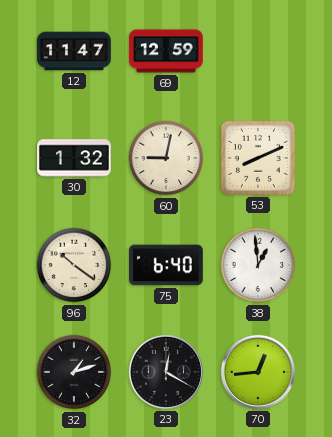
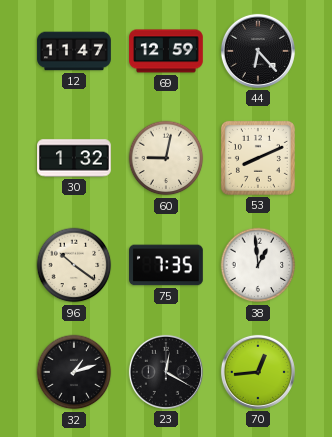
44: none -> 6:23 (258, 51)
75: 6:40 -> 7:35 (167, 265)
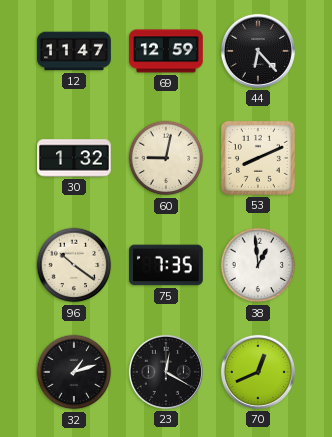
70: 12:44 -> 12:41 (258, 372)
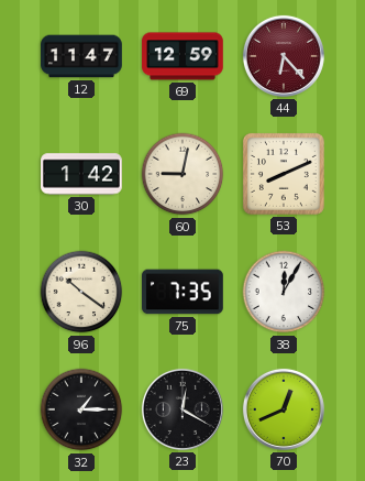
44 dial: black -> burgundy (284, 56)
30: 1:32 -> 1:42 (81, 174)
38: 12:59 -> 12:05 (284, 292)
32: 1:12 -> 1:15 (81, 409)
